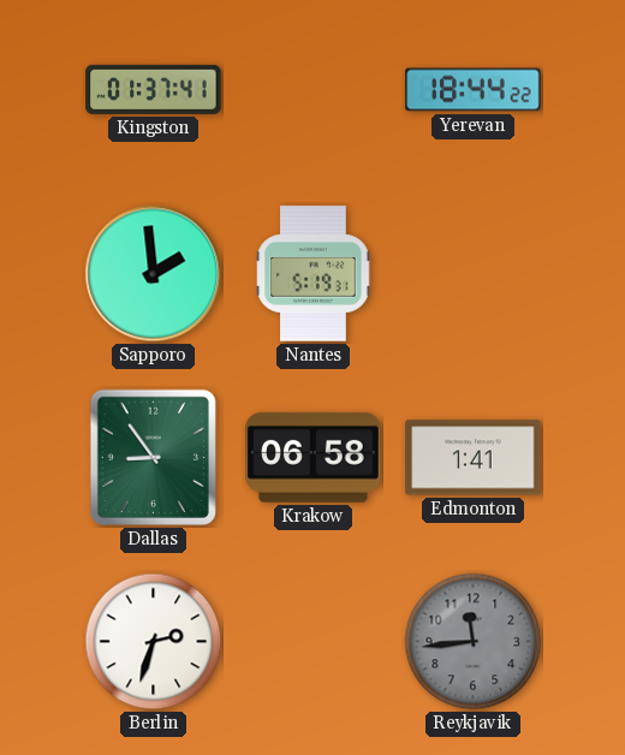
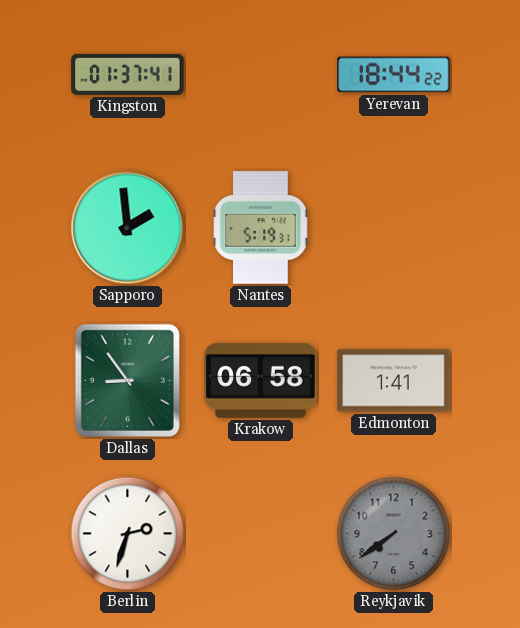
Reykjavik: 11:44 -> 7:39 (394, 534)
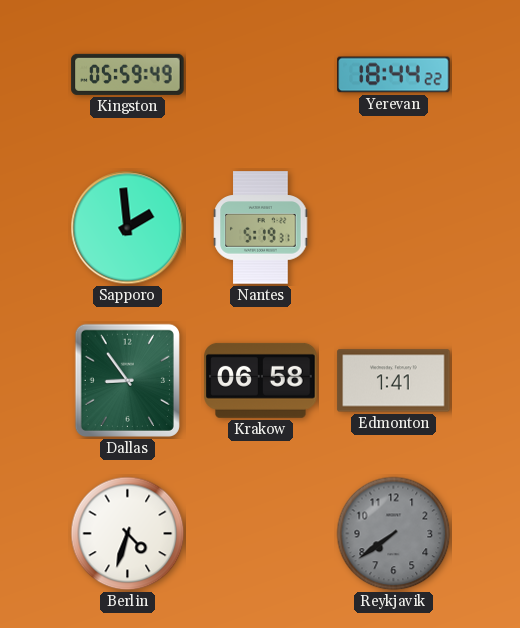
Kingston: 01:37 -> 05:59 (128, 74)
Berlin: 2:33 -> 4:33 (128, 534)
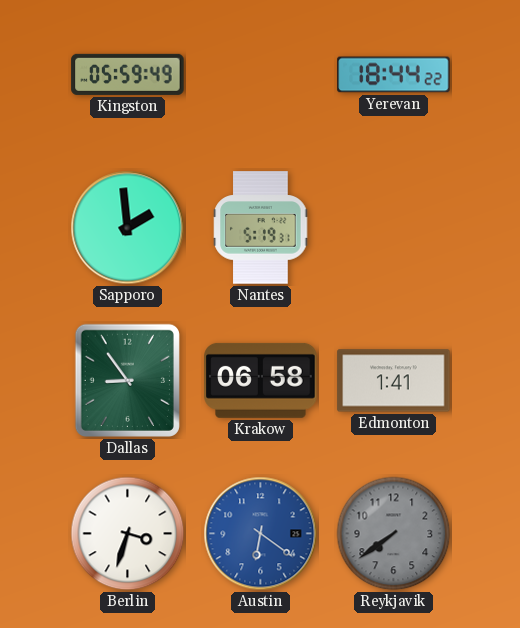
Berlin: 4:33 -> 3:33 (128, 534)
Austin: none -> 6:21 (261, 534)
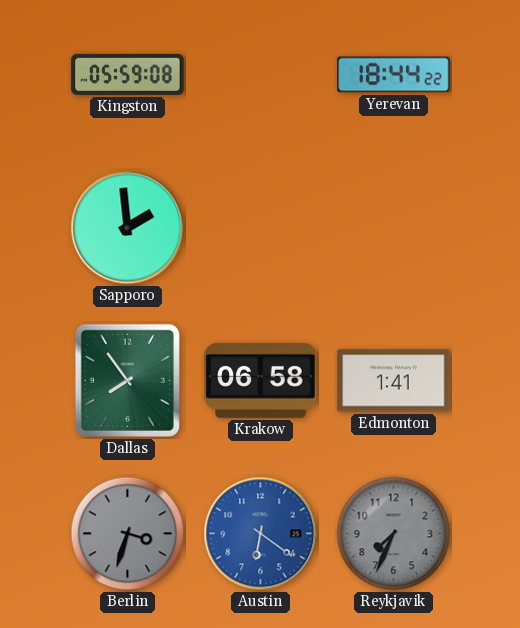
Kingston: 05:59:49 -> 05:59:08 (128, 74)
Nantes: 5:19 -> none (261, 228)
Dallas: 8:54 -> 7:54 (127, 380)
Berlin dial: white -> grey (128, 534)
Reykjavik: 7:39 -> 7:34 (394, 534)
